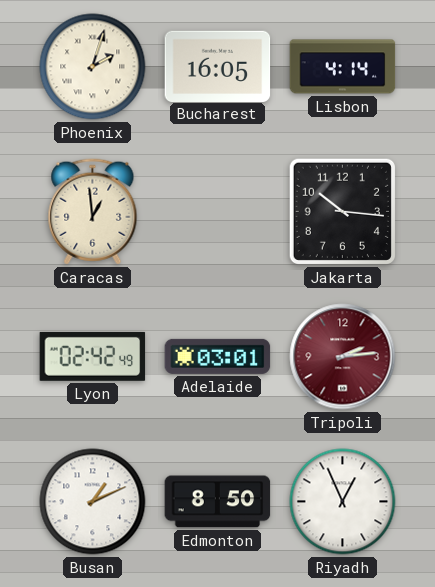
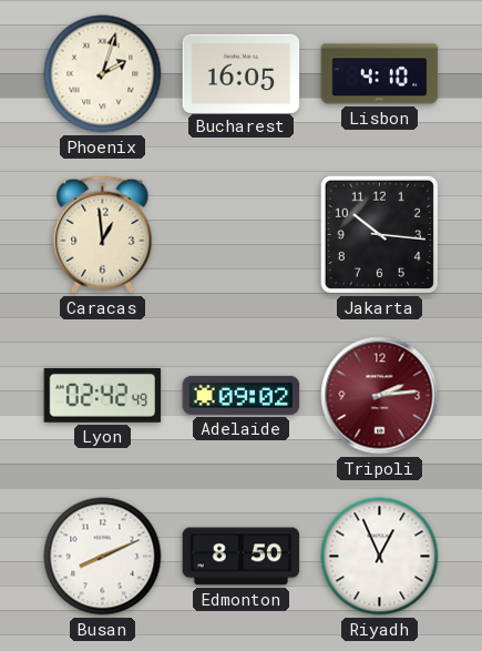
Lisbon: 4:14 -> 4:10 (380, 74)
Adelaide: 03:01 -> 09:02 (242, 395)
Busan: 1:11 -> 8:11 (103, 557)
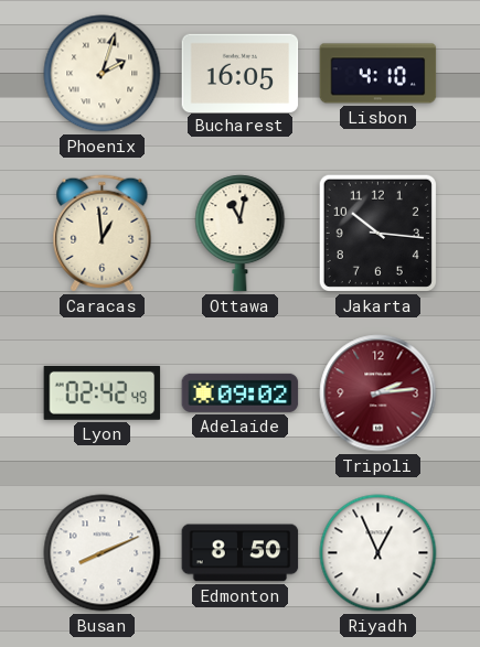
Ottawa: none -> 11:02 (241, 234)
